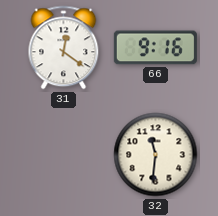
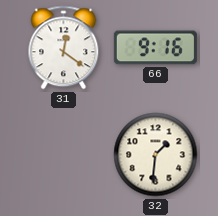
32: 11:31 -> 1:31 (156, 155)
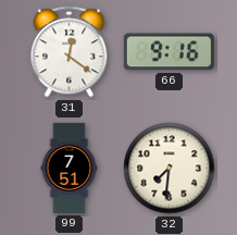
99: none -> 7:51 (70, 168)
32: 1:31 -> 7:31 (170, 169)
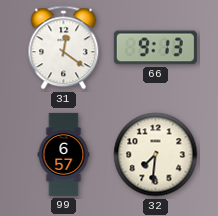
66: 9:16 -> 9:13 (155, 48)
99: 7:51 -> 6:57 (64, 154)
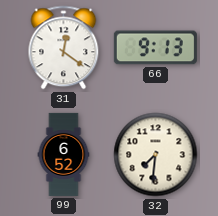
99: 6:57 -> 6:52 (64, 154)
